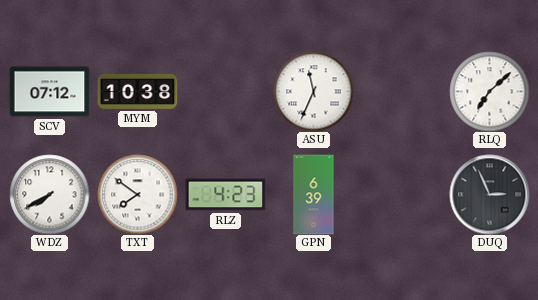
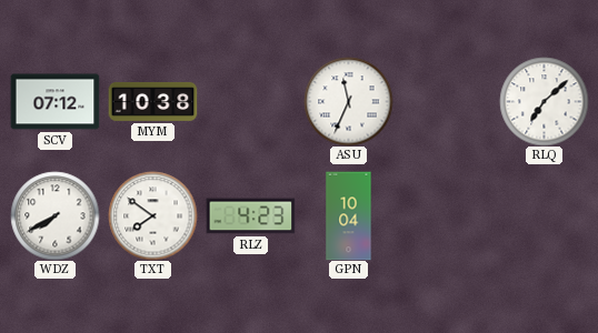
GPN: 6:39 -> 10:04 (349, 215)
DUQ: 2:56 -> none (489, 194)
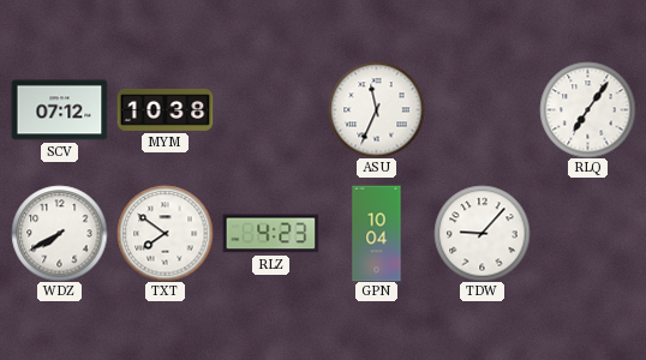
RLQ: 7:08 -> 7:06 (587, 109)
TDW: none -> 9:07 (481, 233)
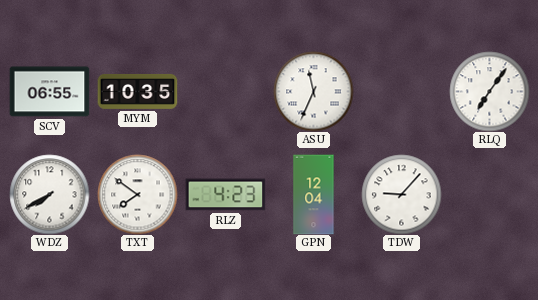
SCV: 07:12 -> 06:55 (49, 92)
MYM: 10:38 -> 10:35 (137, 92)
GPN: 10:04 -> 12:04 (314, 194)
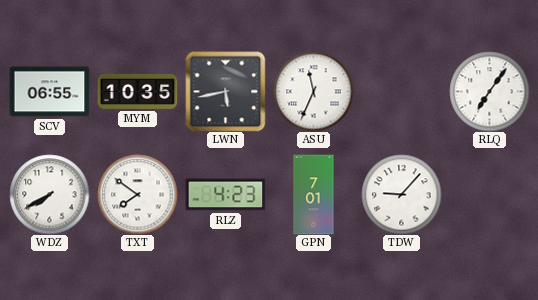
LWN: none -> 5:43 (225, 91)
GPN: 12:04 -> 7:01 (314, 194)
